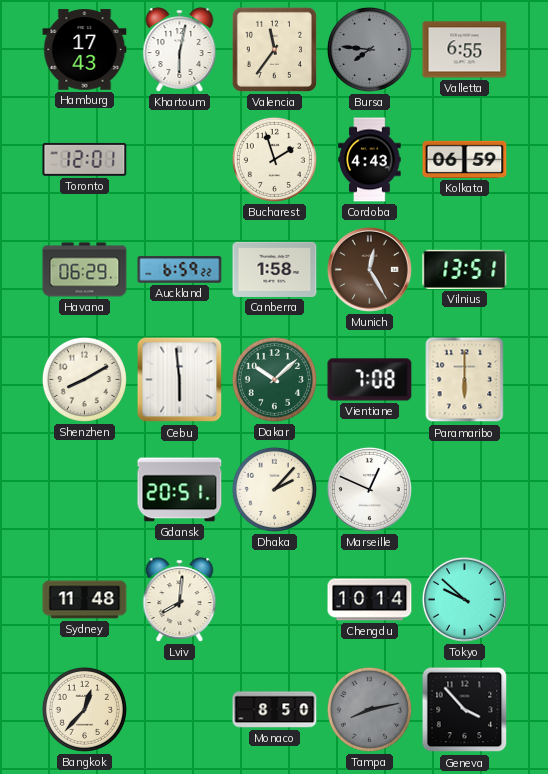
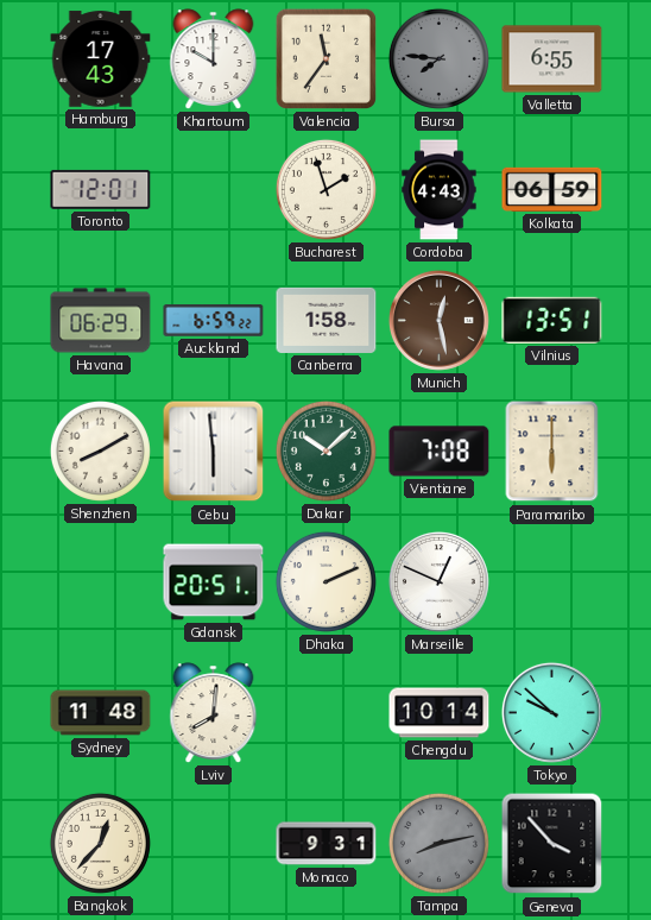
Khartoum: 6:02 -> 10:00 (214, 59)
Munich: 12:25 -> 12:28 (438, 320)
Dhaka: 2:07 -> 2:11 (325, 581)
Monaco: 8:50 -> 9:31 (327, 844)
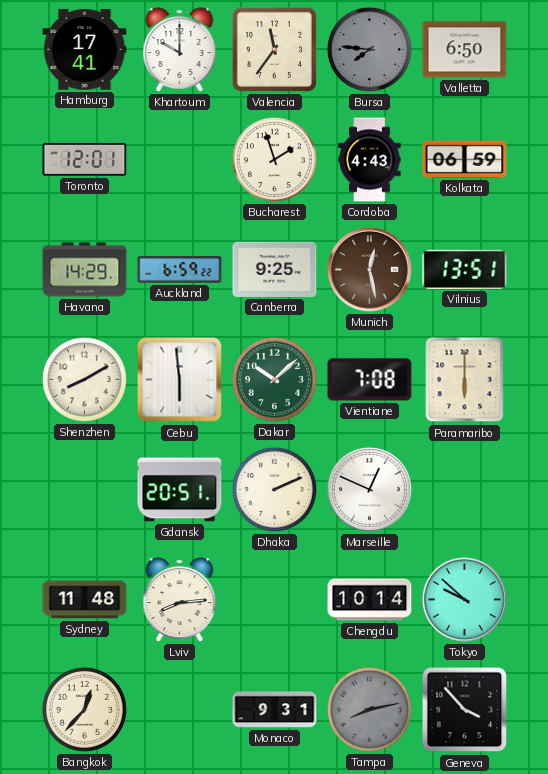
Hamburg: 17:43 -> 17:41 (85, 50)
Valletta: 6:55 -> 6:50 (465, 50)
Havana: 06:29 -> 14:29 (85, 270)
Canberra: 1:58 -> 9:25 (275, 269)
Lviv: 8:01 -> 8:14 (180, 600)
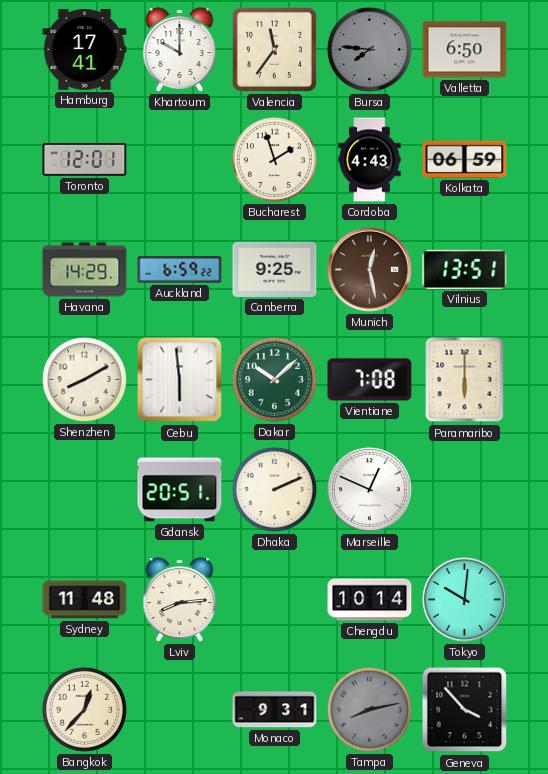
Tokyo: 9:52 -> 10:01 (464, 599)
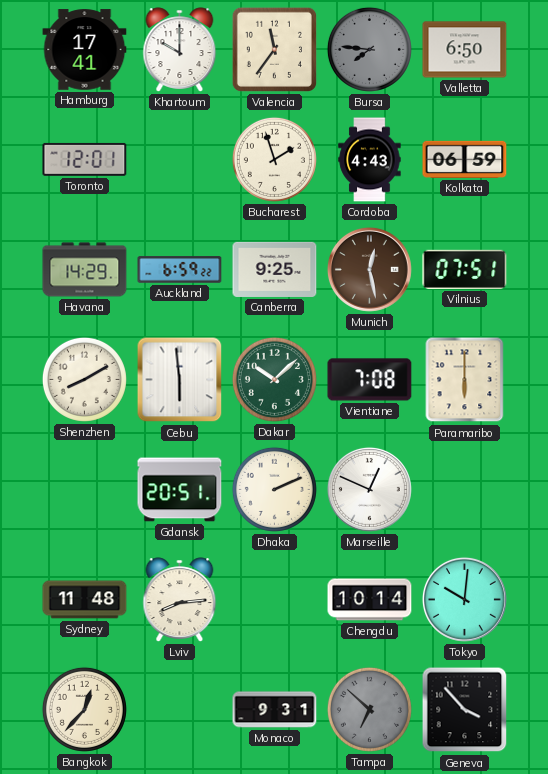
Vilnius: 13:51 -> 07:51 (465, 269)
Tampa: 8:13 -> 6:52 (369, 709)
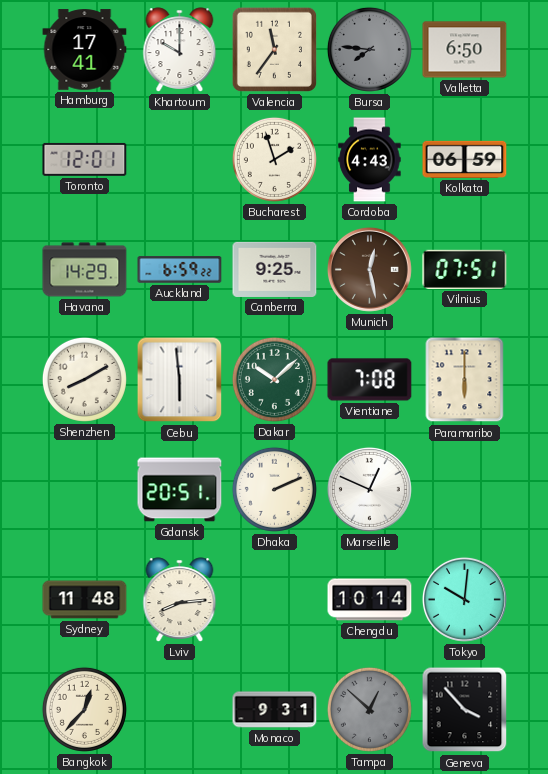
Tampa: 6:52 -> 12:52 (369, 709)
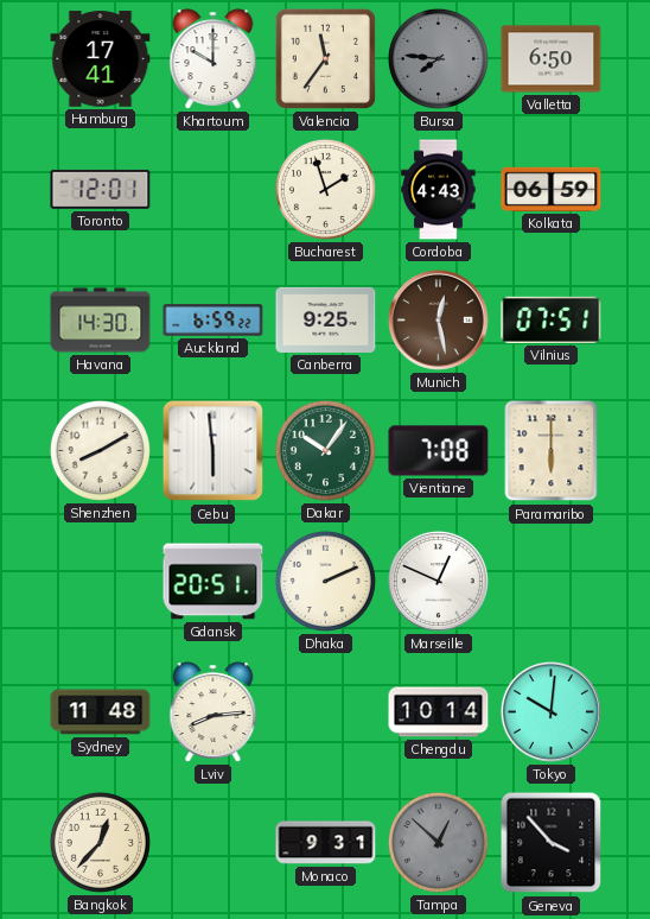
Havana: 14:29 -> 14:30 (101, 321)
Dakar: 10:08 -> 10:06 (325, 450)
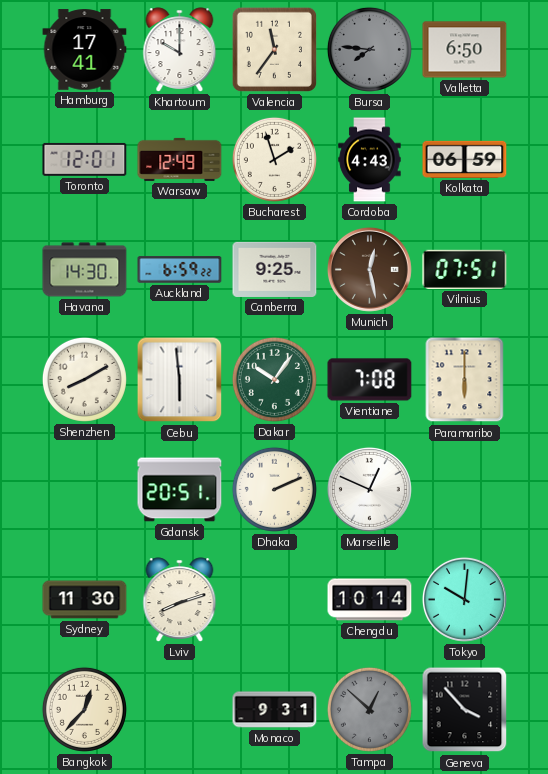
Warsaw: none -> 12:49 (180, 159)
Sydney: 11:48 -> 11:30 (85, 600)
Lviv: 8:14 -> 8:12 (180, 600)
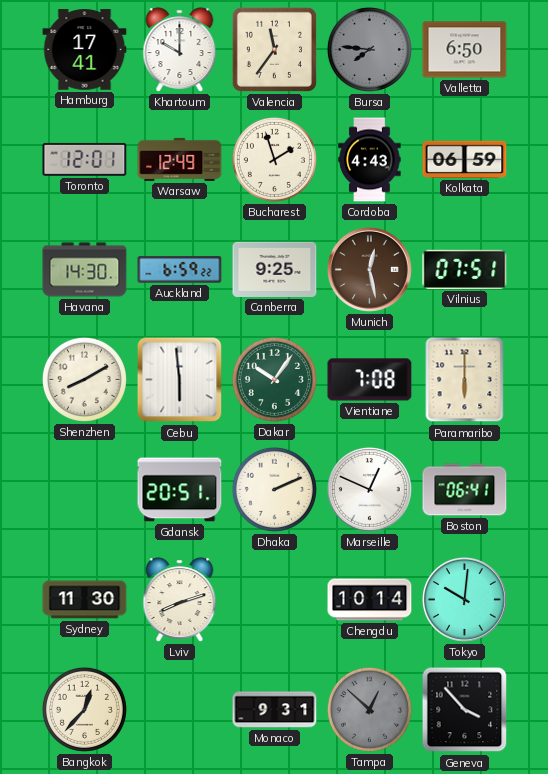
Boston: none -> 06:41 (465, 490)
